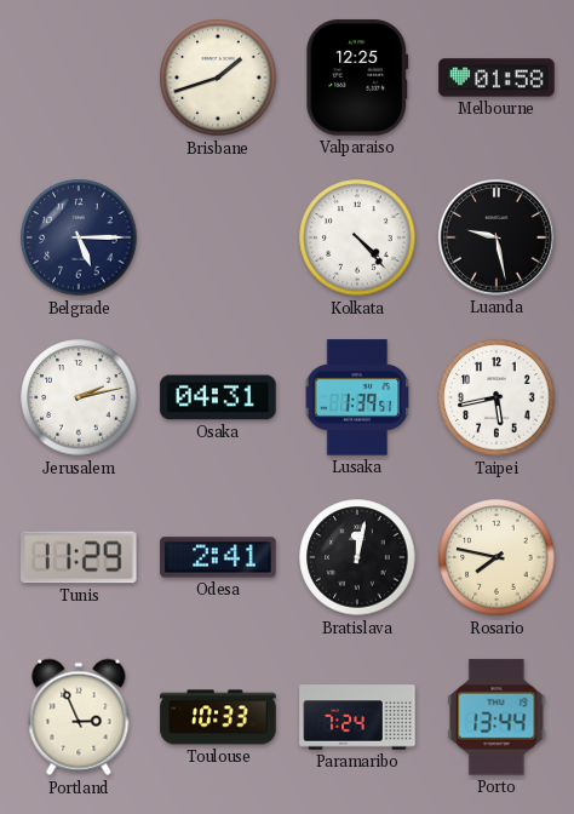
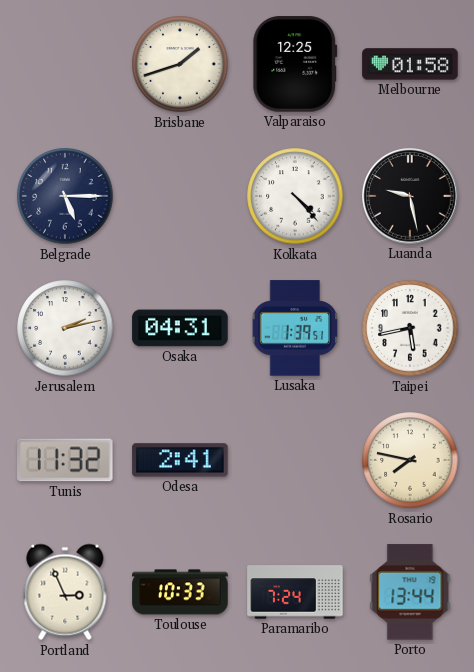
Tunis: 11:29 -> 11:32 (65, 460)
Bratislava: 12:02 -> none (357, 557)
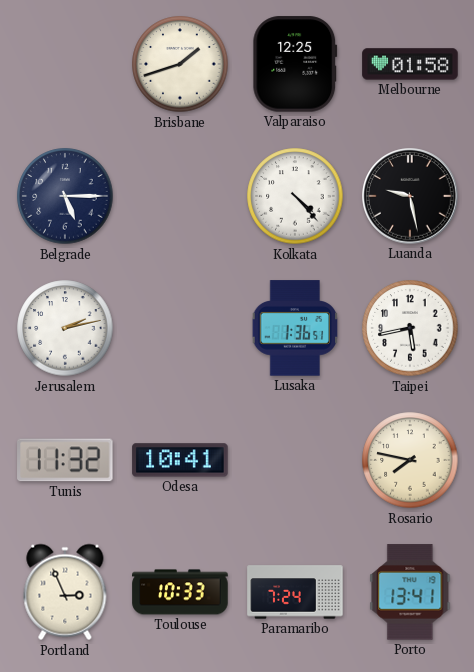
Osaka: 04:31 -> none (180, 328)
Lusaka: 1:39 -> 1:36 (295, 328)
Odesa: 2:41 -> 10:41 (180, 460)
Porto: 13:44 -> 13:41 (410, 592)
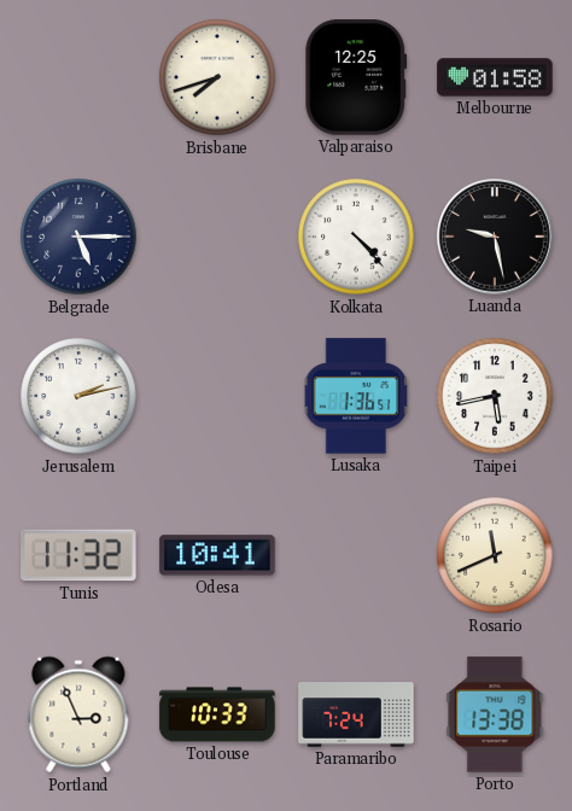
Brisbane: 1:42 -> 7:42 (217, 77)
Rosario: 7:47 -> 11:41 (495, 555)
Porto: 13:41 -> 13:38 (495, 714)
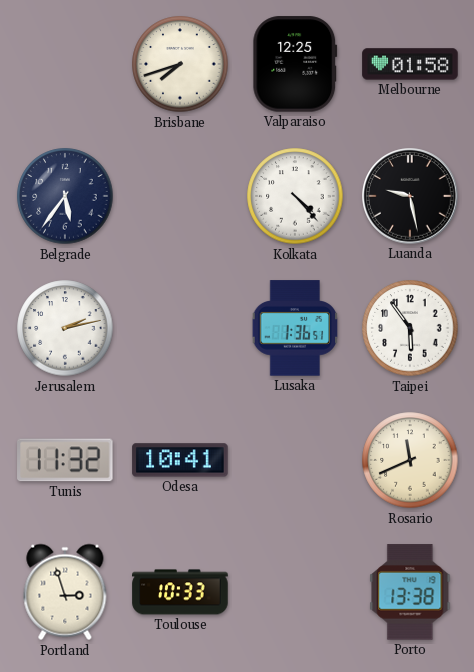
Belgrade: 5:15 -> 5:36 (65, 196)
Taipei: 5:43 -> 5:54 (410, 328)
Portland: 2:56 -> 2:57 (65, 592)
Paramaribo: 7:24 -> none (356, 714)
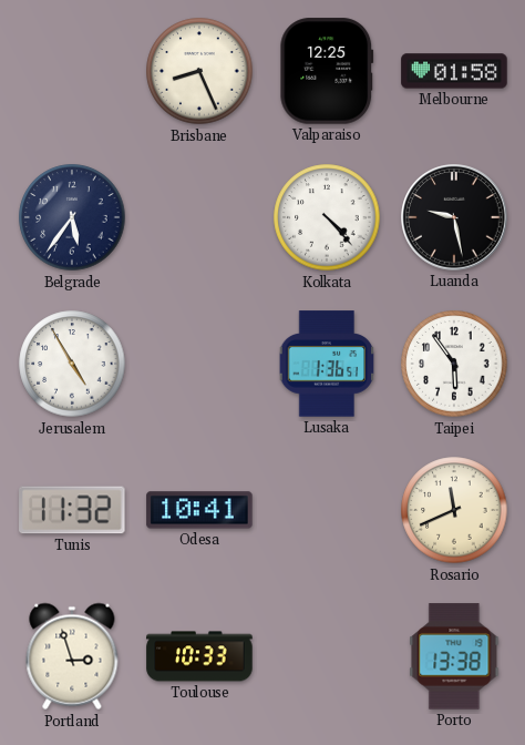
Brisbane: 7:42 -> 8:26 (199, 71)
Jerusalem: 2:13 -> 4:55 (72, 364)
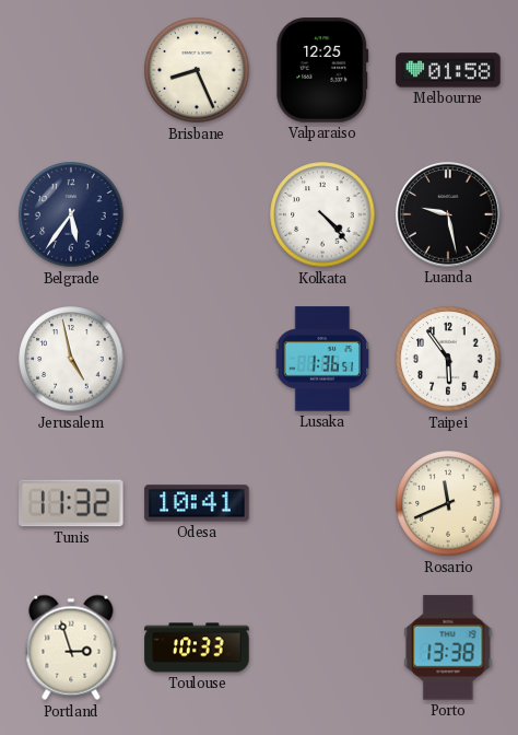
Jerusalem: 4:55 -> 4:58 (71, 359)
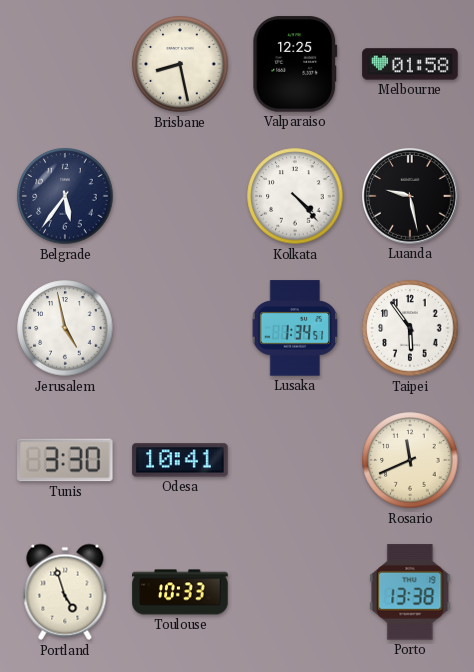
Brisbane: 8:26 -> 8:28 (180, 64)
Lusaka: 1:36 -> 1:34 (295, 328)
Tunis: 11:32 -> 3:30 (65, 460)
Portland: 2:57 -> 4:57 (65, 592)
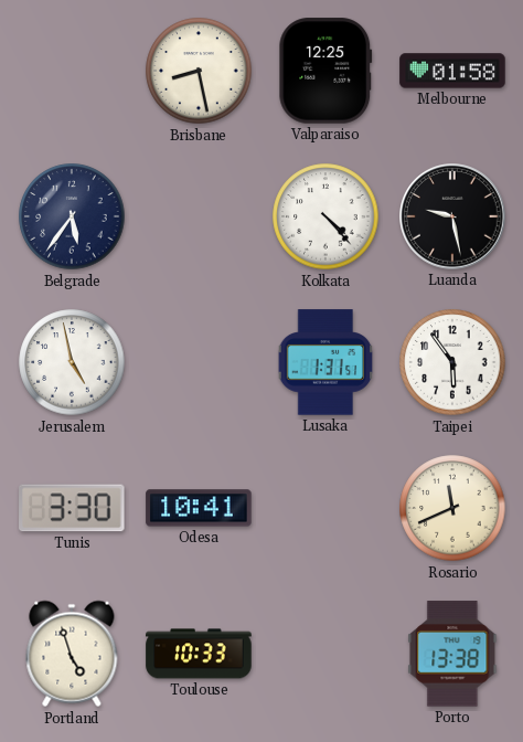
Lusaka: 1:34 -> 1:31 (325, 362)
